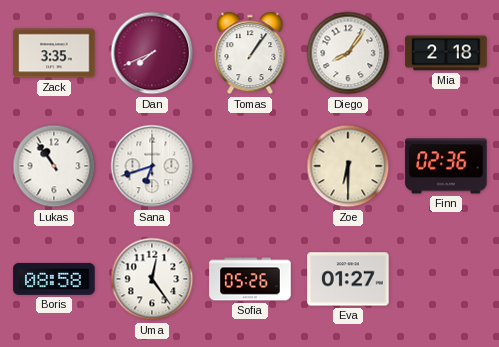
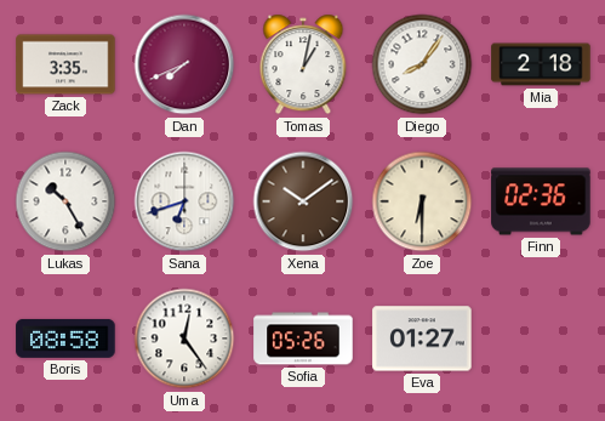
Tomas: 1:06 -> 1:02 (303, 64)
Lukas: 10:54 -> 10:25 (65, 201)
Xena: none -> 10:09 (303, 201)
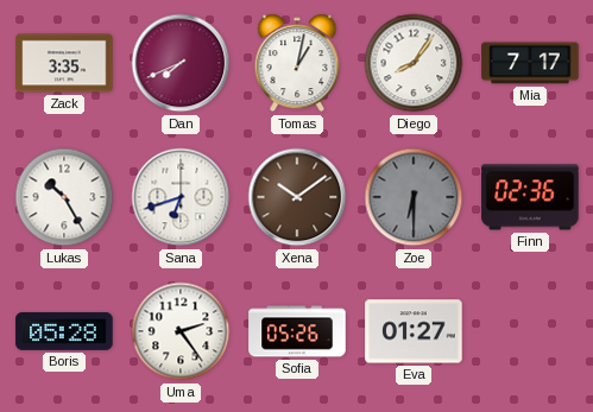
Mia: 2:18 -> 7:17 (530, 63)
Zoe dial: cream -> grey (414, 197)
Boris: 08:58 -> 05:28 (64, 331)
Uma: 12:24 -> 2:24 (181, 331)
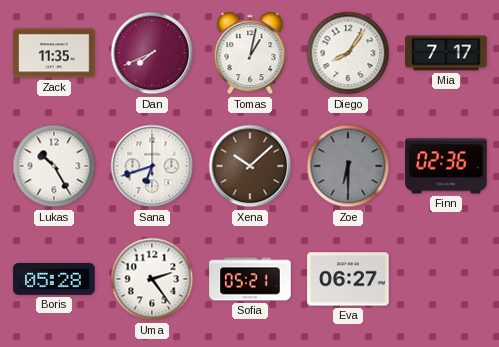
Zack: 3:35 -> 11:35 (54, 53)
Xena: 10:09 -> 10:08 (250, 166)
Sofia: 05:26 -> 05:21 (250, 279)
Eva: 01:27 -> 06:27 (348, 279)
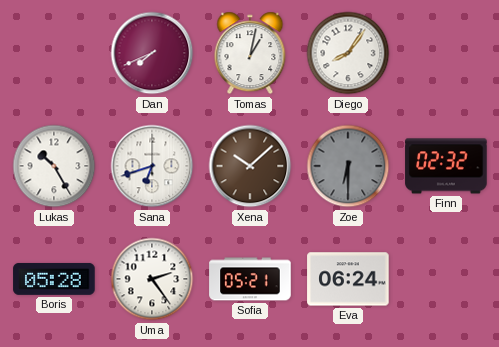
Zack: 11:35 -> none (54, 53)
Mia: 7:17 -> none (446, 53)
Finn: 02:36 -> 02:32 (446, 166)
Eva: 06:27 -> 06:24 (348, 279)
